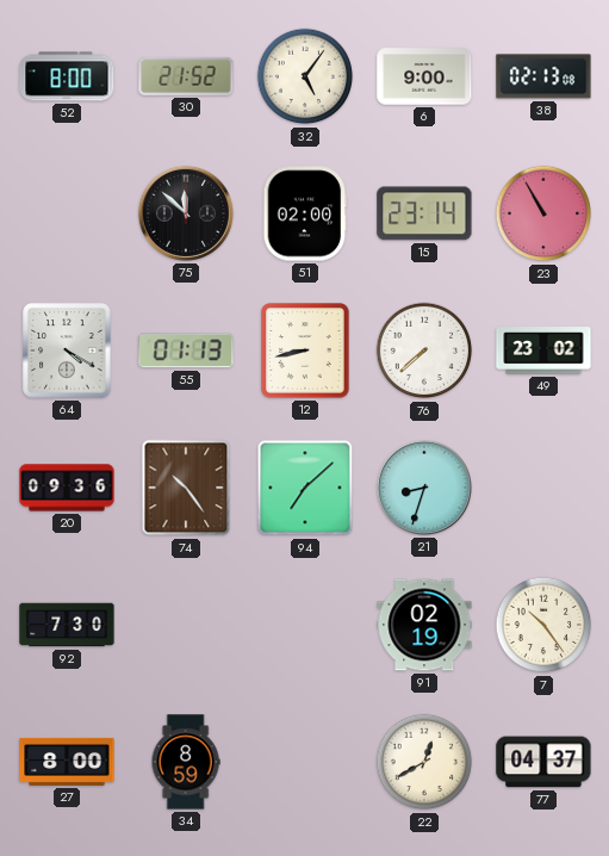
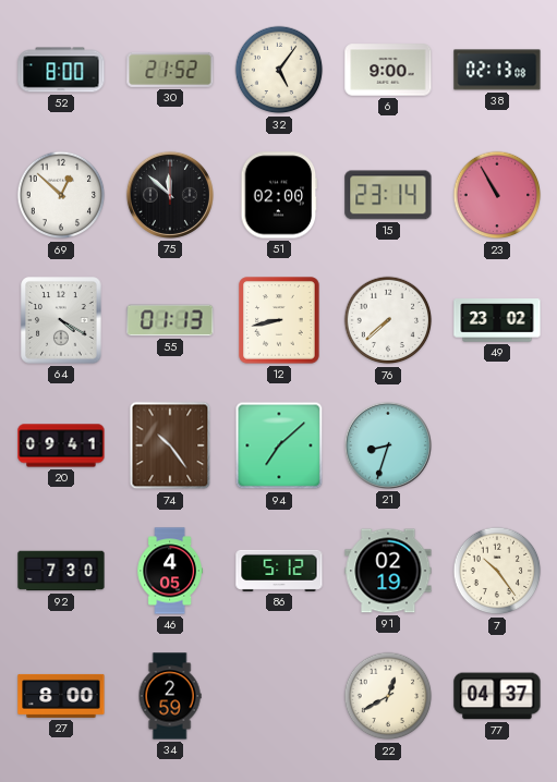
69: none -> 12:52 (61, 195)
20: 09:36 -> 09:41 (61, 445)
46: none -> 4:05 (170, 571)
86: none -> 5:12 (279, 571)
34: 8:59 -> 2:59 (170, 696)
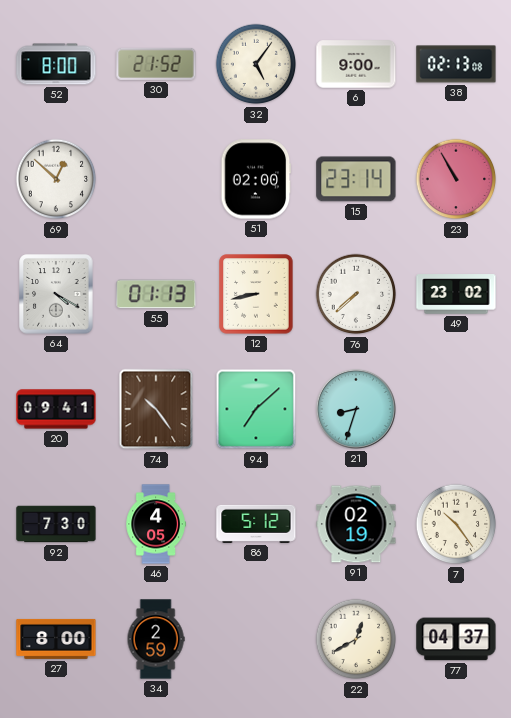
75: 11:52 -> none (170, 195)
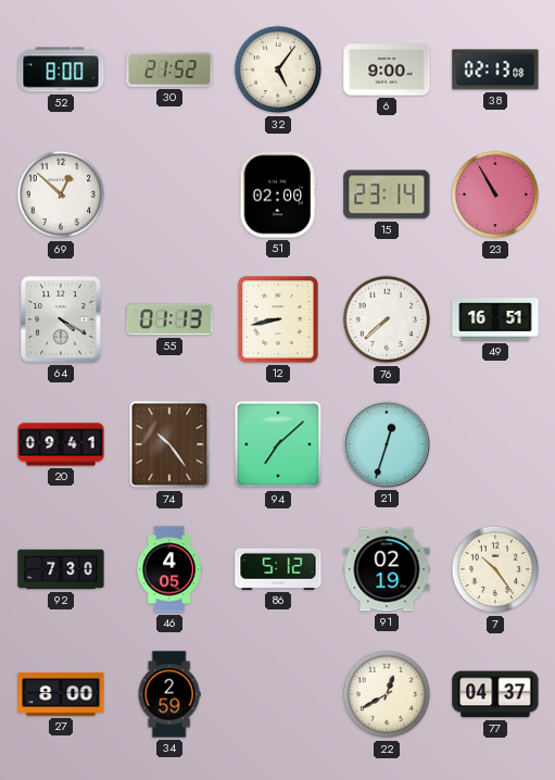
49: 23:02 -> 16:51 (495, 319)
21: 8:33 -> 12:33 (387, 444)
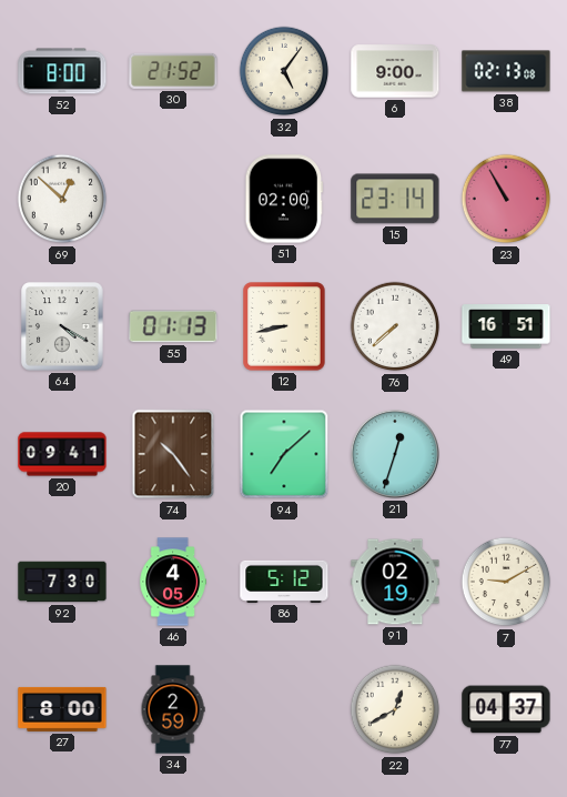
7: 10:24 -> 9:10 (506, 582)
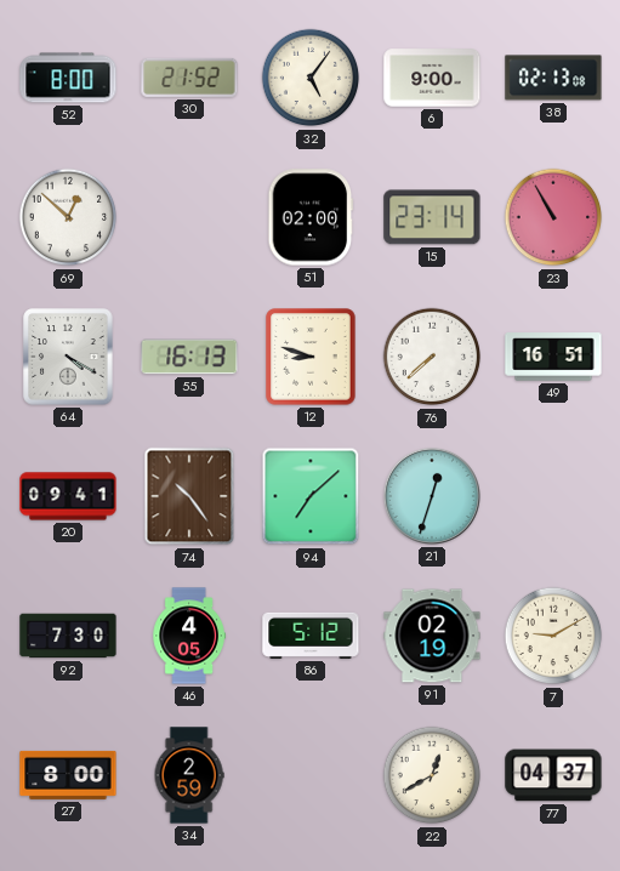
55: 01:13 -> 16:13 (189, 357)
12: 8:43 -> 8:48 (311, 357)
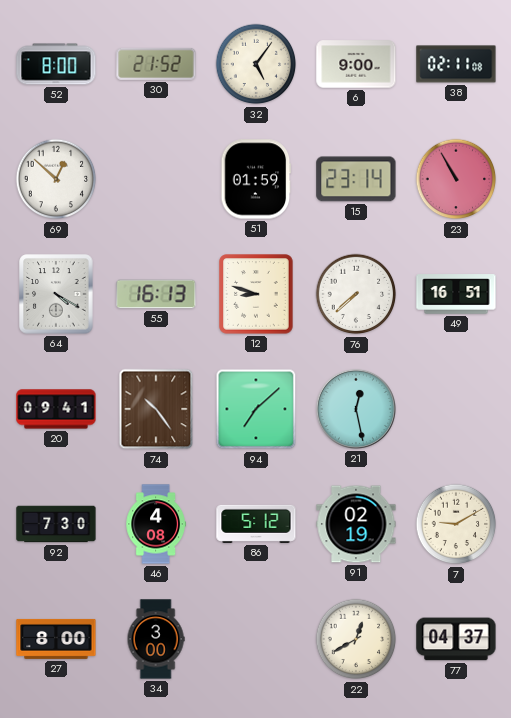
38: 02:13 -> 02:11 (456, 64)
51: 02:00 -> 01:59 (256, 179)
21: 12:33 -> 12:28 (356, 409)
46: 4:05 -> 4:08 (156, 524)
34: 2:59 -> 3:00 (156, 639)
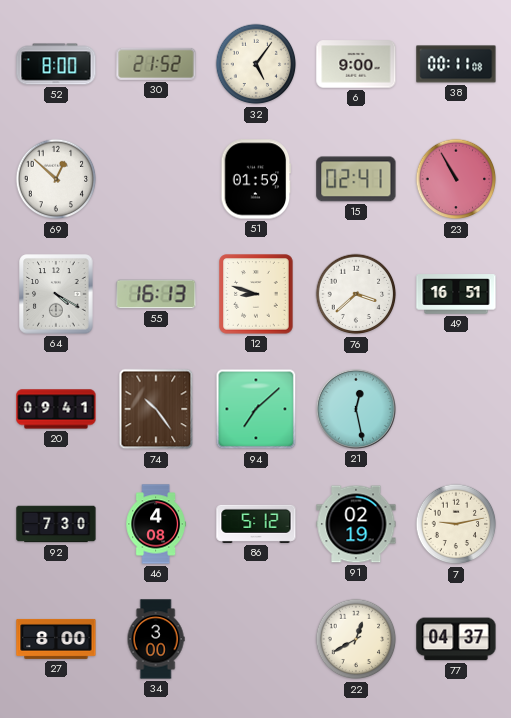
38: 02:11 -> 00:11 (456, 64)
15: 23:14 -> 02:41 (356, 179)
76: 7:38 -> 3:38 (356, 294)
7: 9:10 -> 9:13 (456, 524)
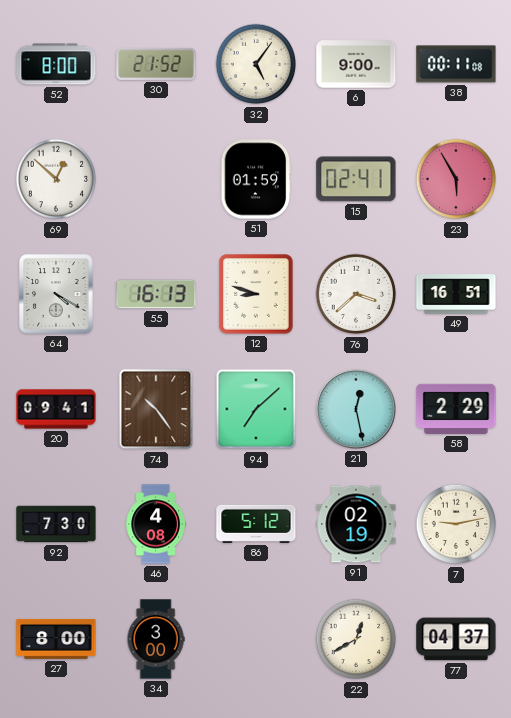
23: 10:55 -> 5:55 (456, 179)
58: none -> 2:29 (456, 409)
